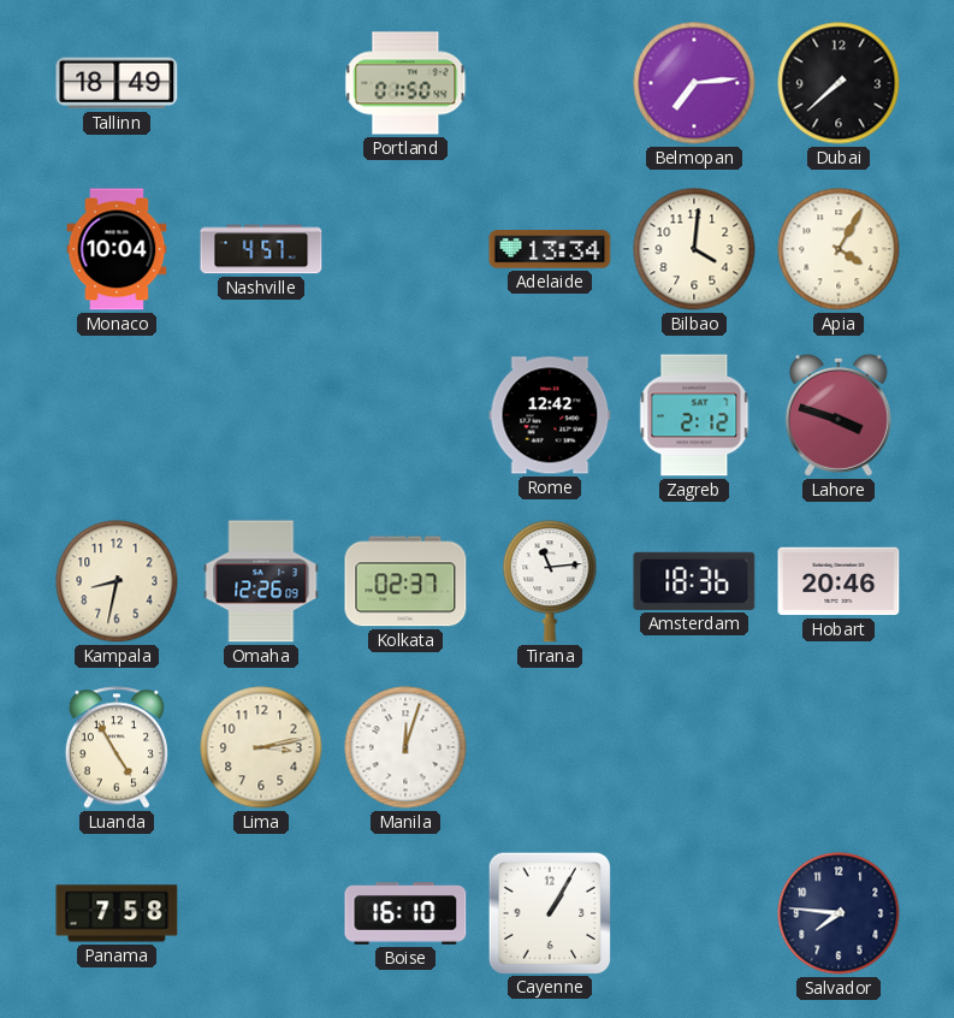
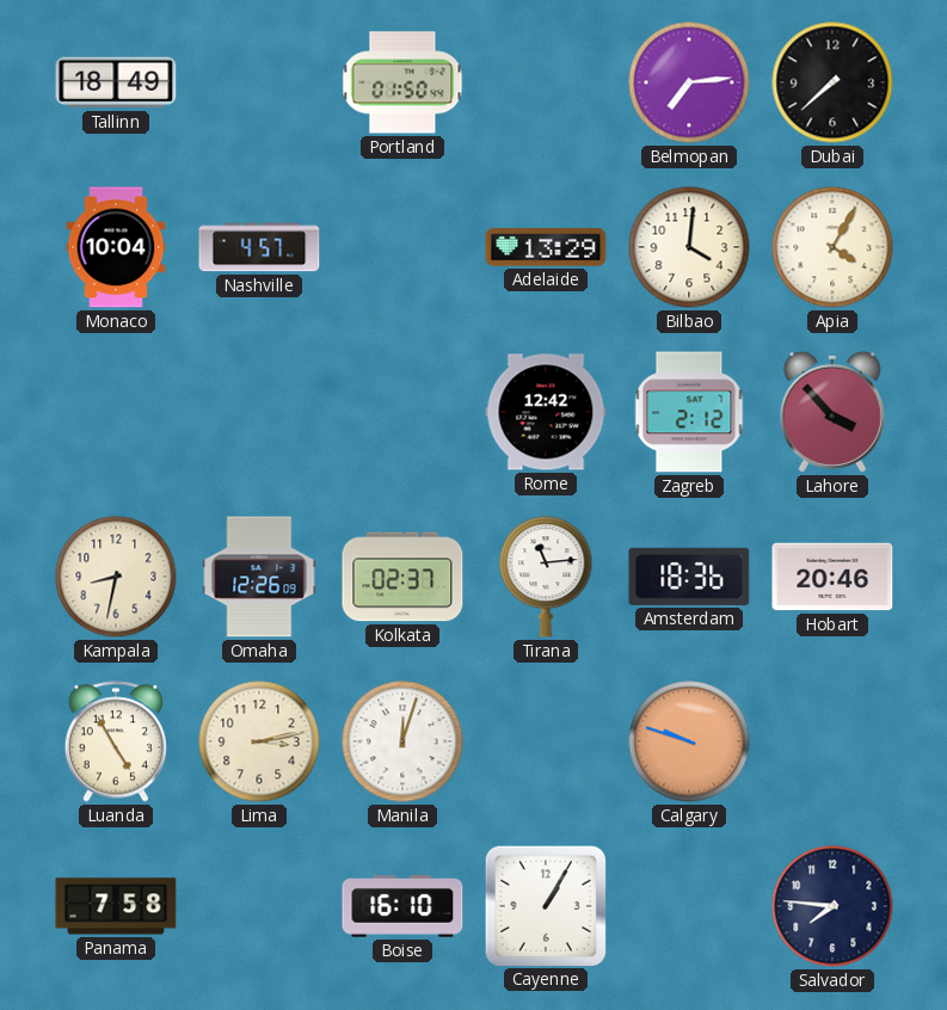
Adelaide: 13:34 -> 13:29 (546, 247)
Lahore: 3:48 -> 3:53 (832, 412)
Calgary: none -> 9:48 (689, 741)
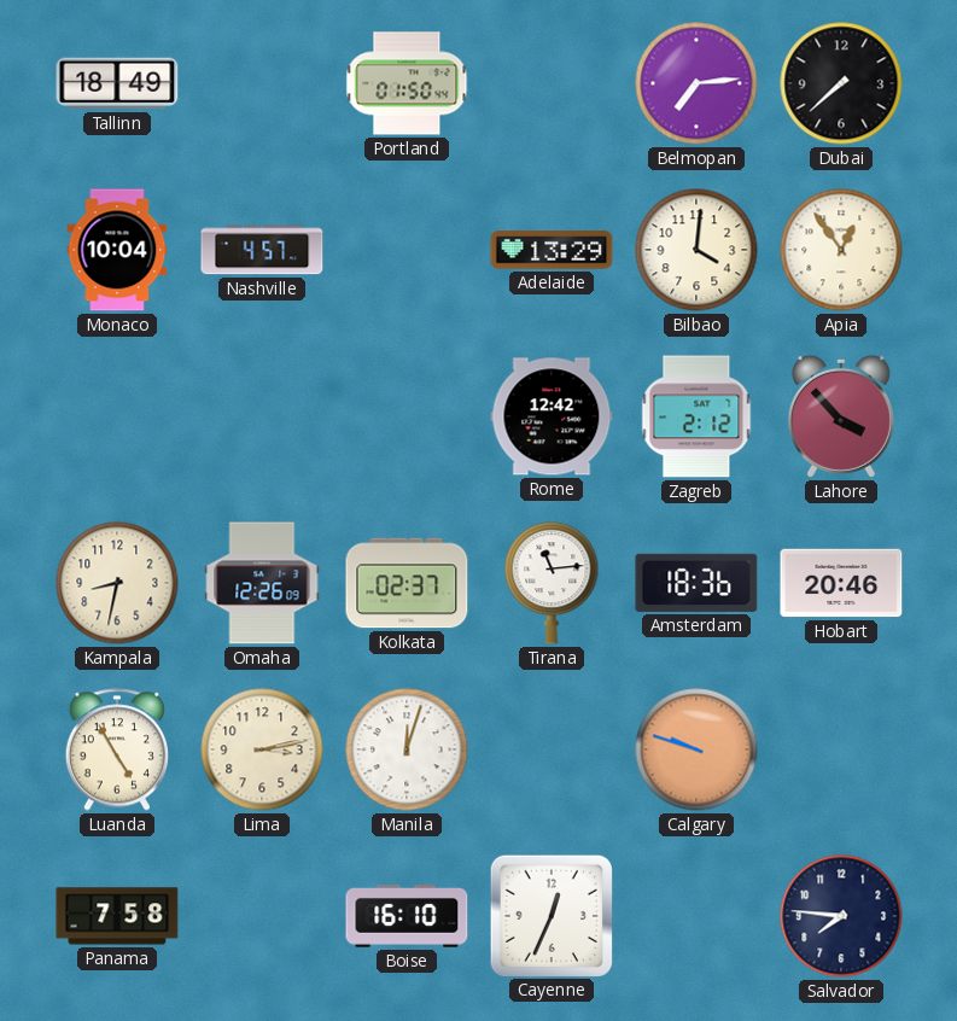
Apia: 4:05 -> 12:54 (841, 250)
Cayenne: 1:05 -> 12:34 (550, 915)
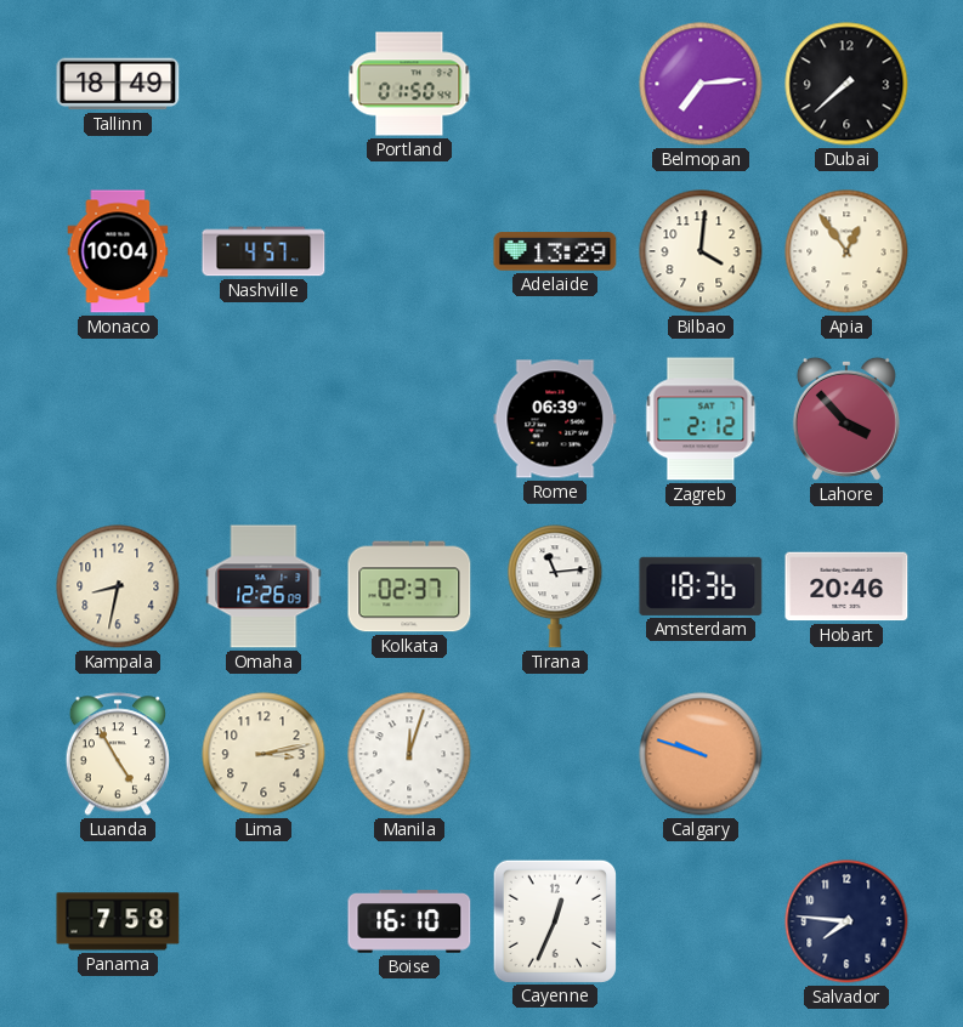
Rome: 12:42 -> 06:39 (555, 419)
